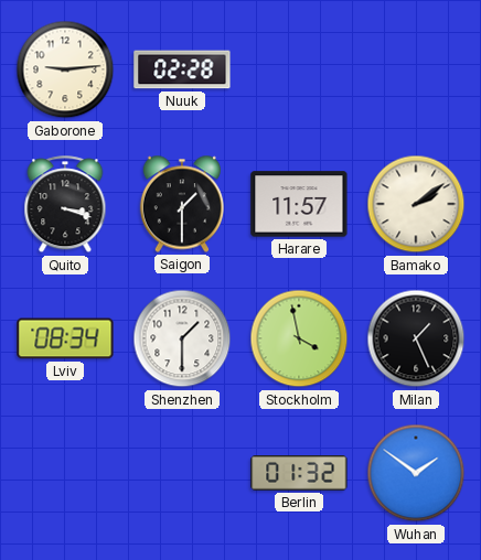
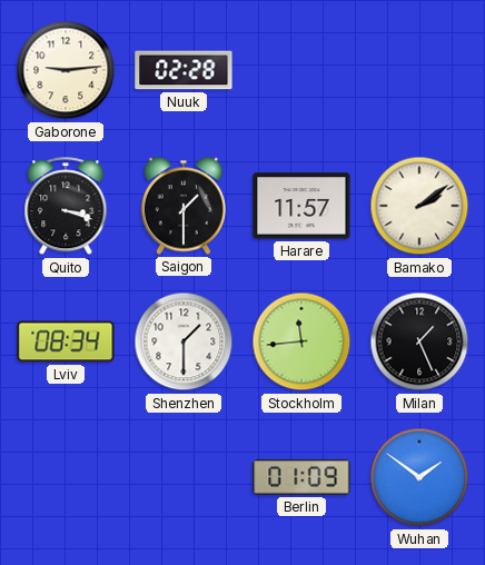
Stockholm: 3:58 -> 11:44 (301, 341)
Berlin: 01:32 -> 01:09 (301, 477)
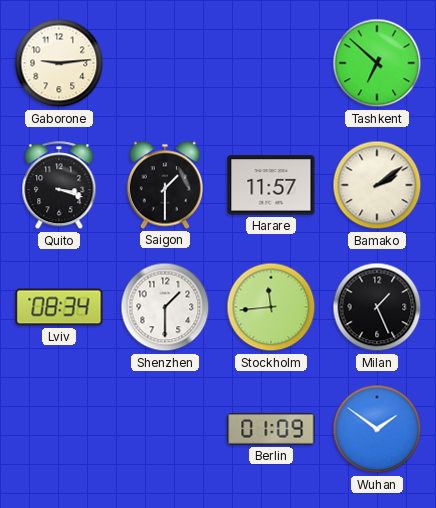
Nuuk: 02:28 -> none (184, 70)
Tashkent: none -> 6:52 (377, 63)
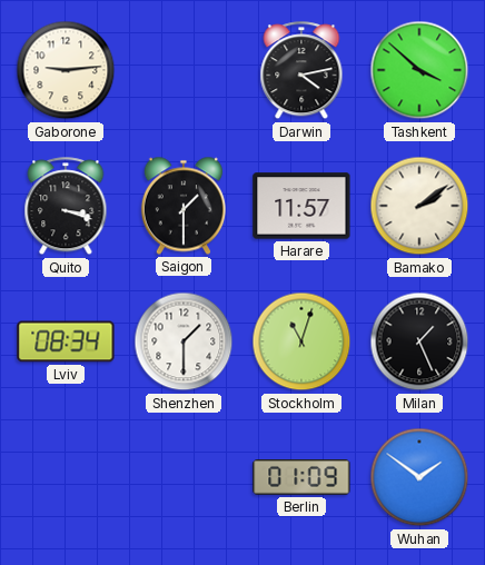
Darwin: none -> 4:13 (301, 71)
Tashkent: 6:52 -> 3:52 (419, 70)
Stockholm: 11:44 -> 11:03 (301, 341)
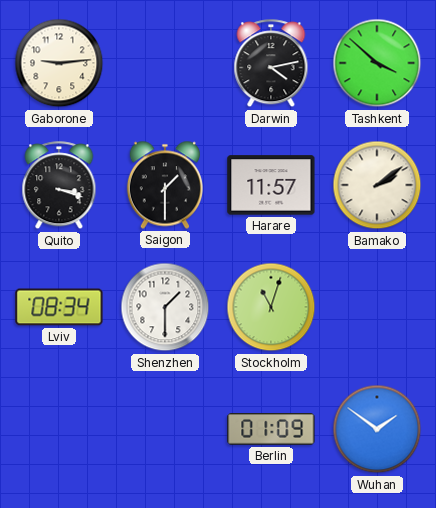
Milan: 1:26 -> none (419, 341)
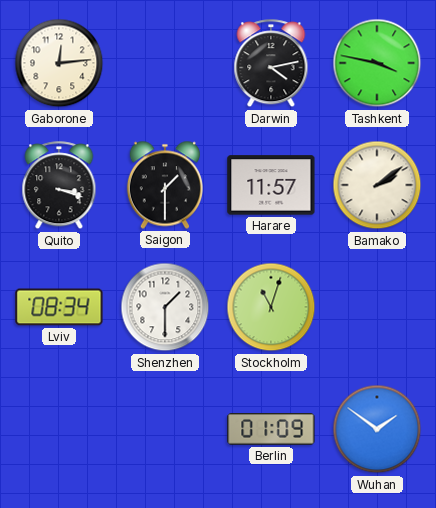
Gaborone: 9:14 -> 12:14 (59, 63)
Tashkent: 3:52 -> 3:47 (377, 63)
